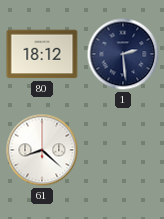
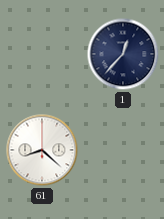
80: 18:12 -> none (42, 54)
1: 2:29 -> 12:37 (123, 54)
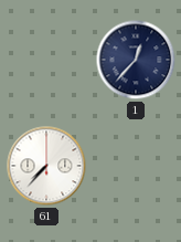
61: 8:22 -> 7:37 (46, 166)
